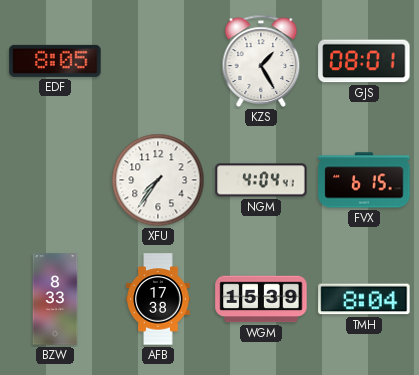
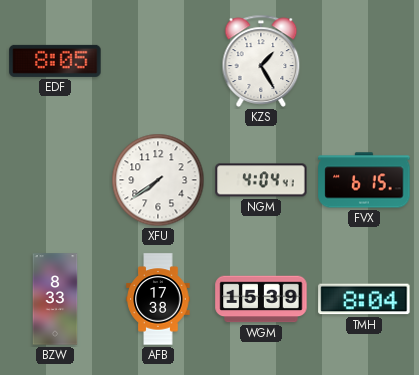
GJS: 08:01 -> none (364, 61)
XFU: 7:36 -> 7:39 (158, 180)
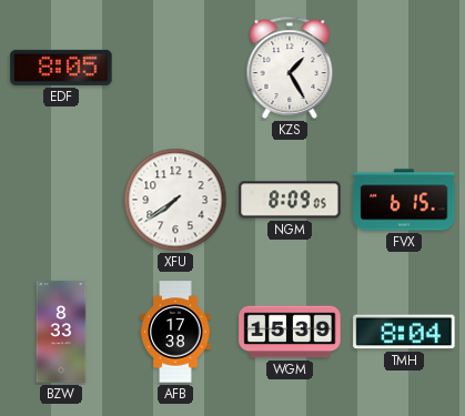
NGM: 4:04 -> 8:09 (290, 200)
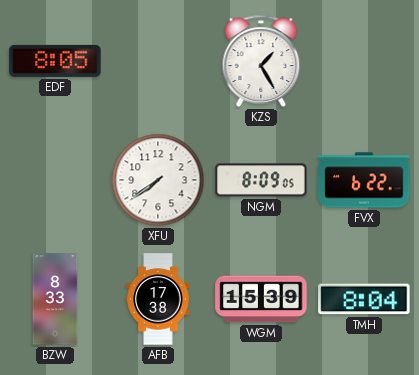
FVX: 6:15 -> 6:22 (364, 180)
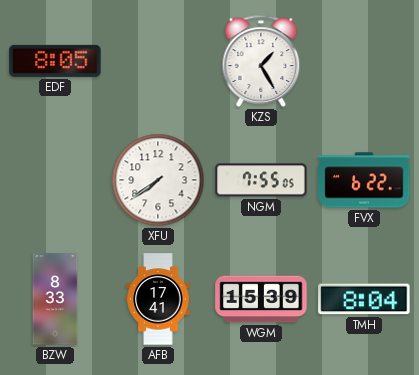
NGM: 8:09 -> 7:55 (261, 180)
AFB: 17:38 -> 17:41 (158, 299)
